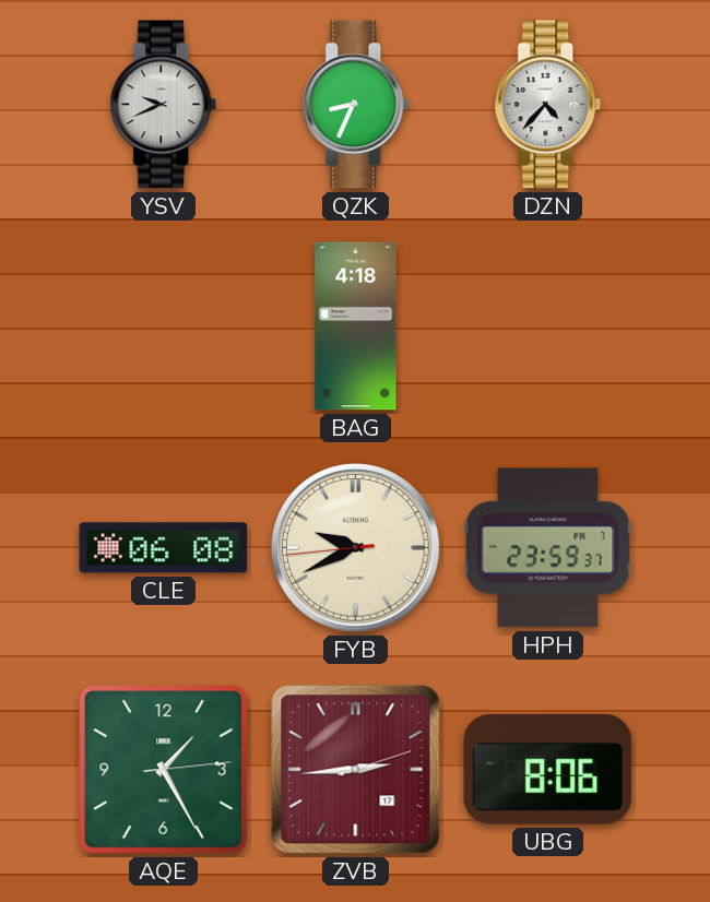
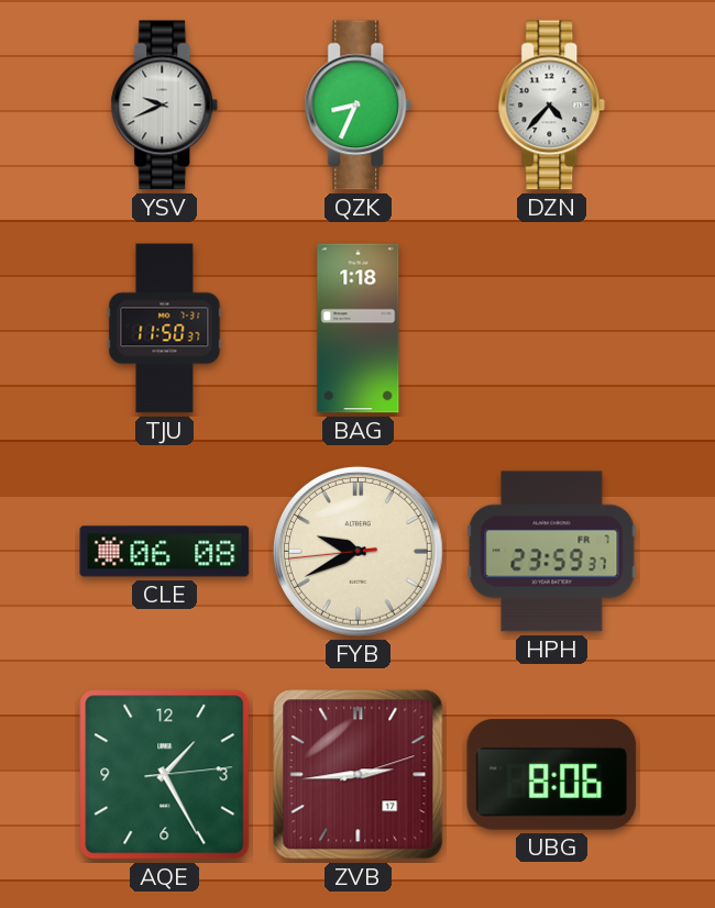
TJU: none -> 11:50 (165, 329)
BAG: 4:18 -> 1:18 (359, 329)
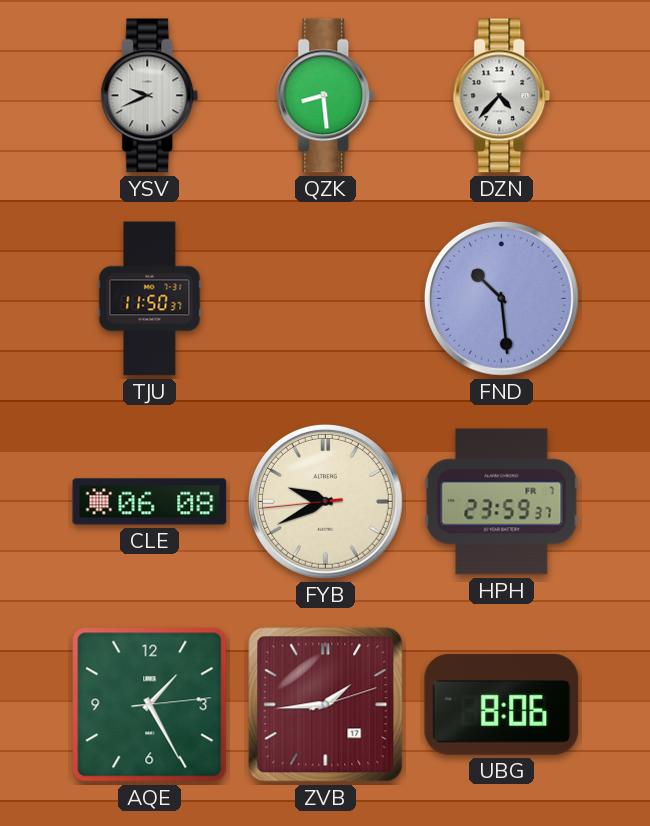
QZK: 8:34 -> 8:29 (326, 96)
BAG: 1:18 -> none (359, 329)
FND: none -> 10:29 (502, 299)
ZVB: 2:44 -> 1:44 (326, 705)
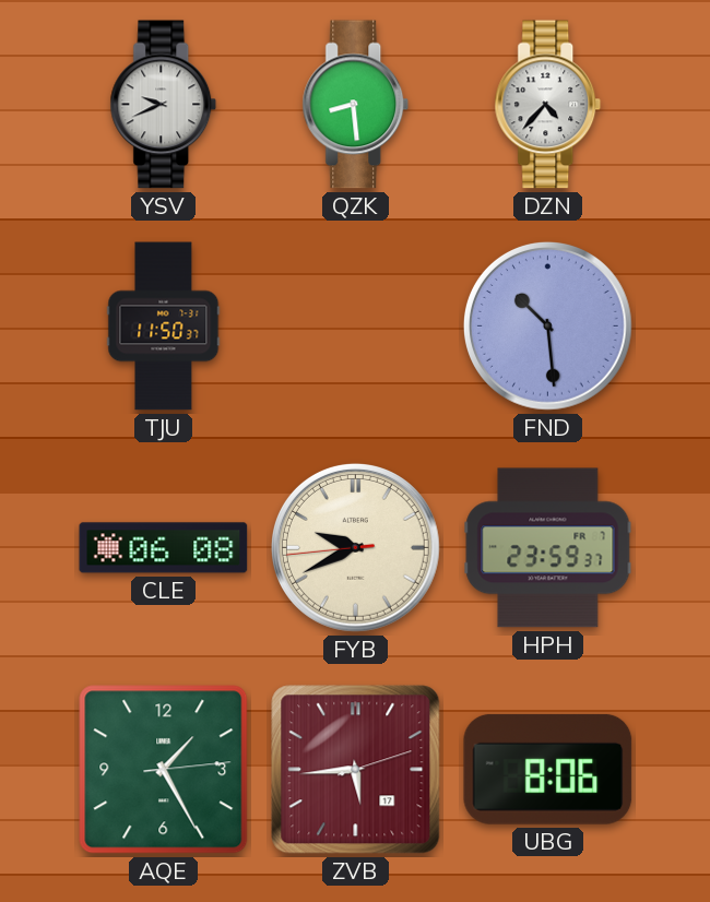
ZVB: 1:44 -> 5:44 (356, 770)
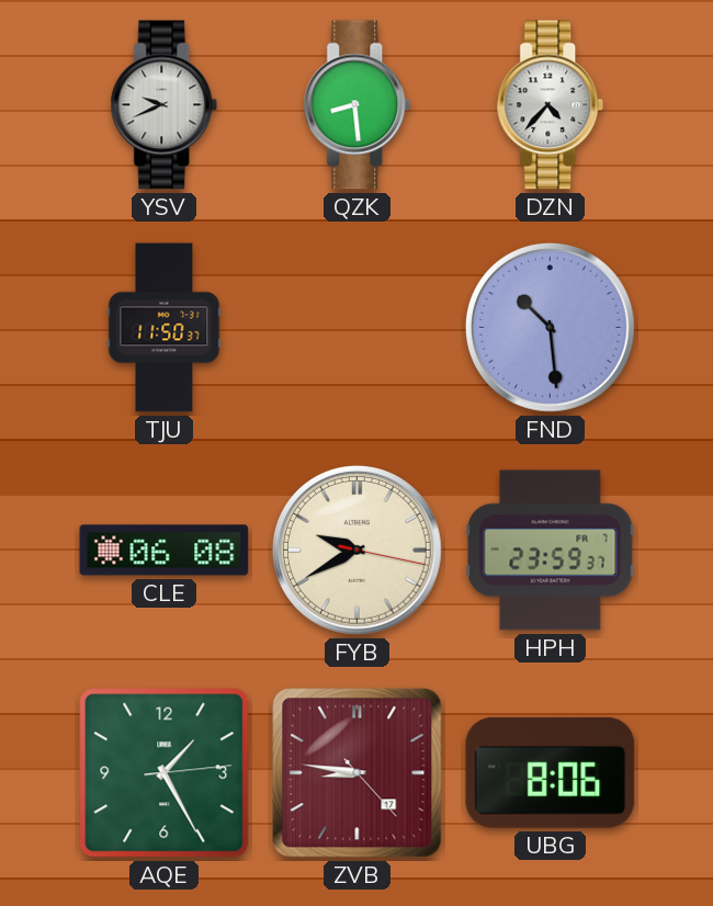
FYB: 9:40:44 -> 9:40:17 (358, 551)
ZVB: 5:44 -> 8:46 (358, 773)
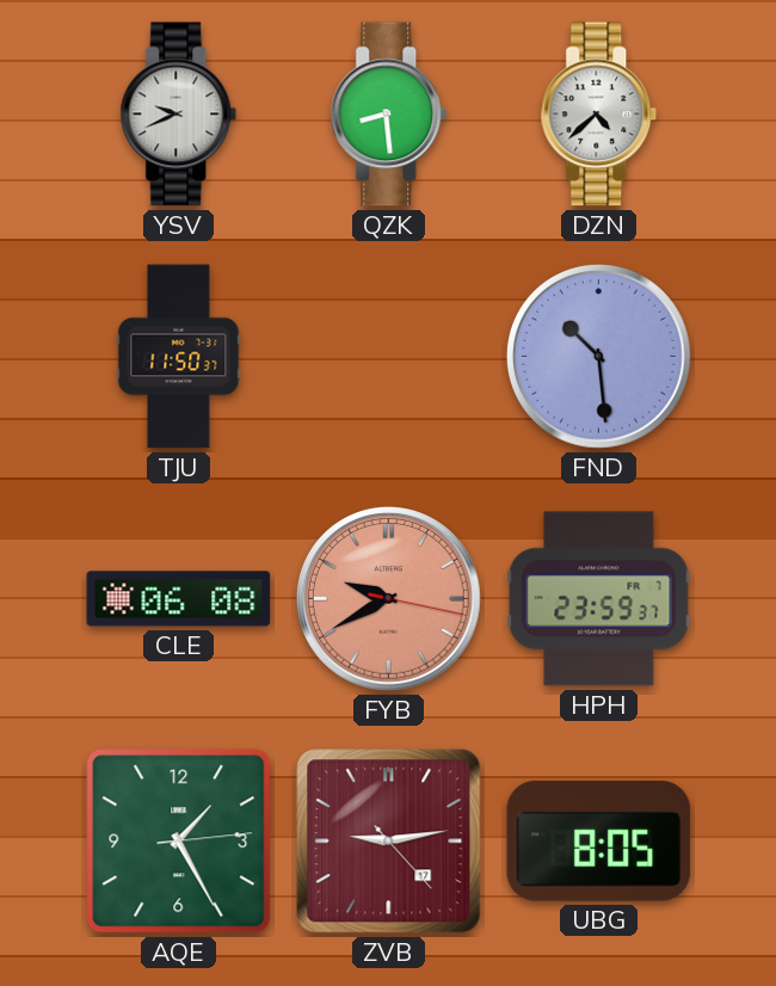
DZN: 4:37 -> 4:38 (599, 115)
FYB dial: cream -> salmon (389, 599)
ZVB: 8:46 -> 9:13 (389, 842)
UBG: 8:06 -> 8:05 (599, 840)
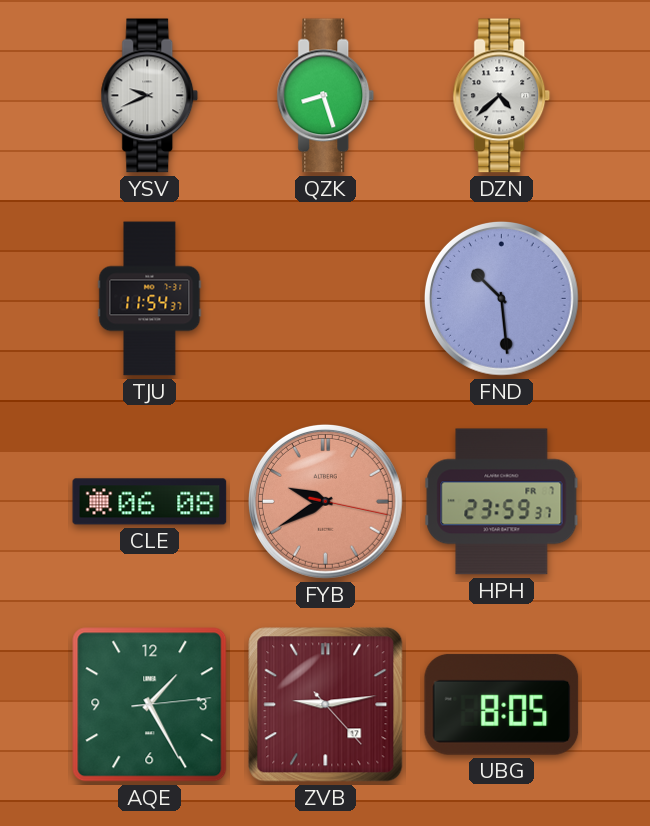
QZK: 8:29 -> 8:27 (326, 96)
TJU: 11:50 -> 11:54 (150, 299)
